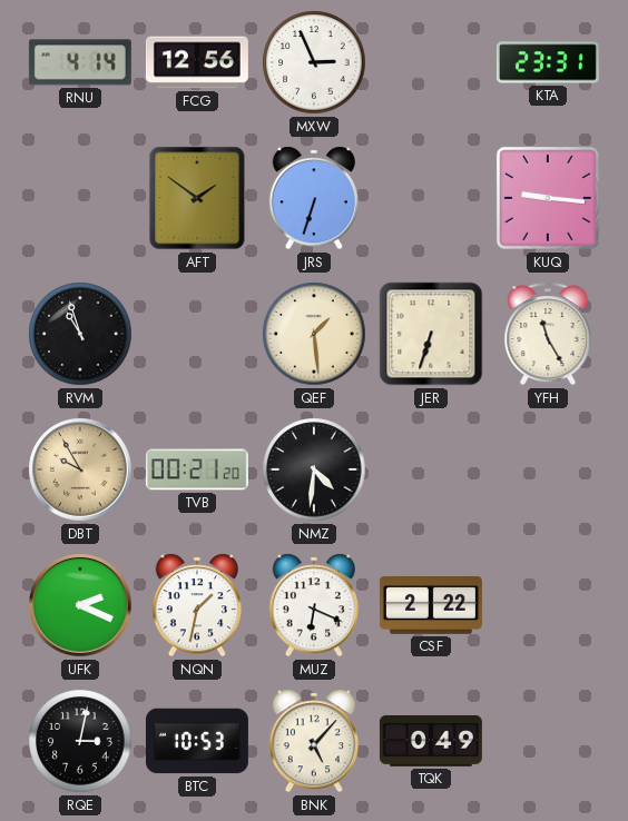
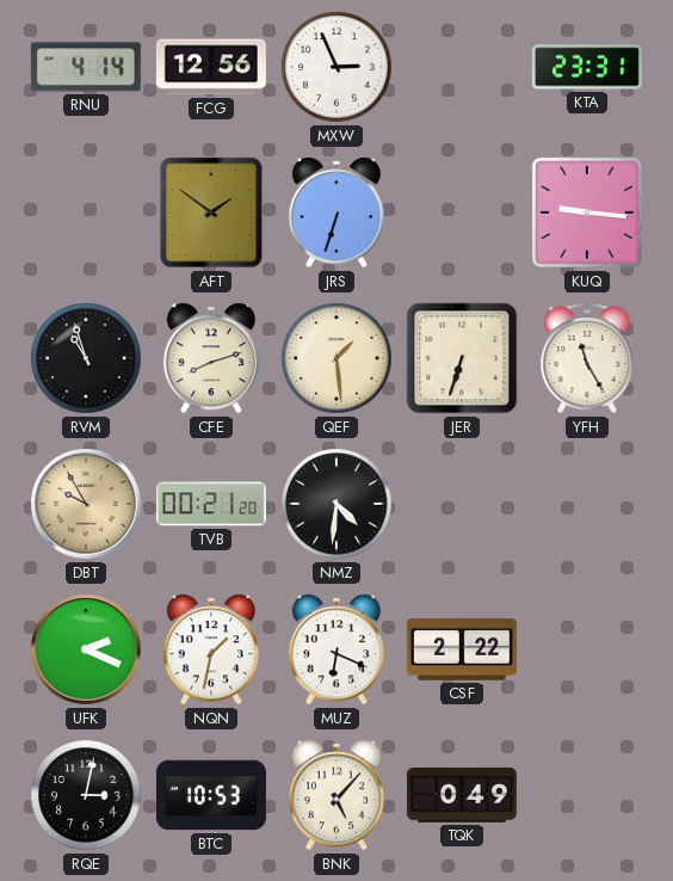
CFE: none -> 8:12 (210, 358)
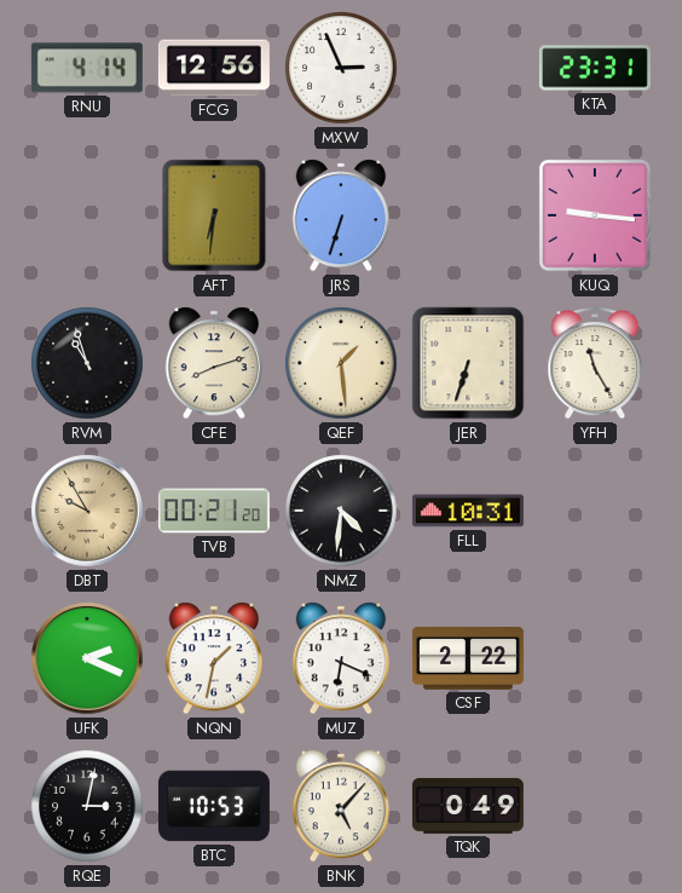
AFT: 1:51 -> 6:31 (214, 215)
FLL: none -> 10:31 (468, 511)
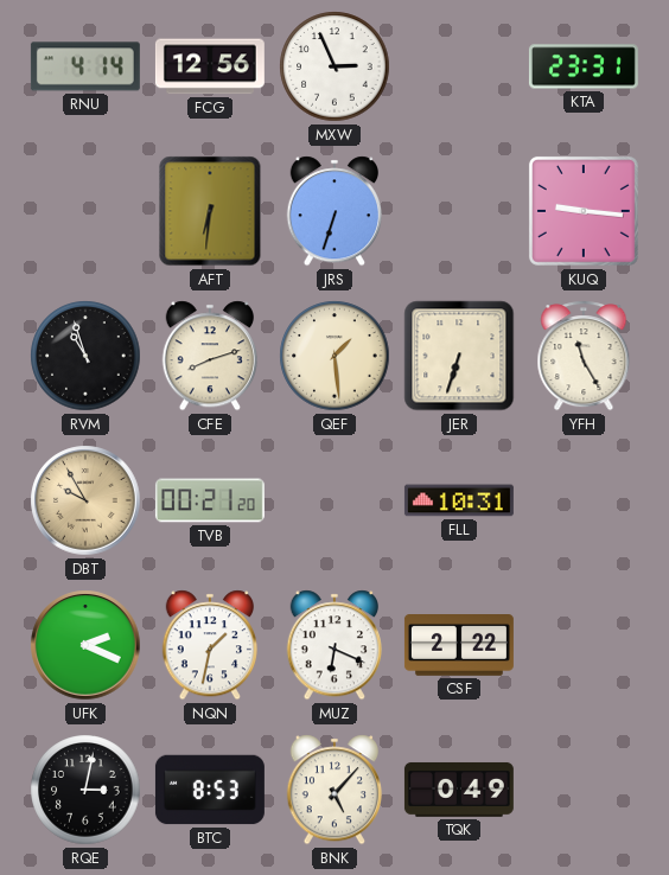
NMZ: 4:31 -> none (341, 511)
BTC: 10:53 -> 8:53 (210, 790)
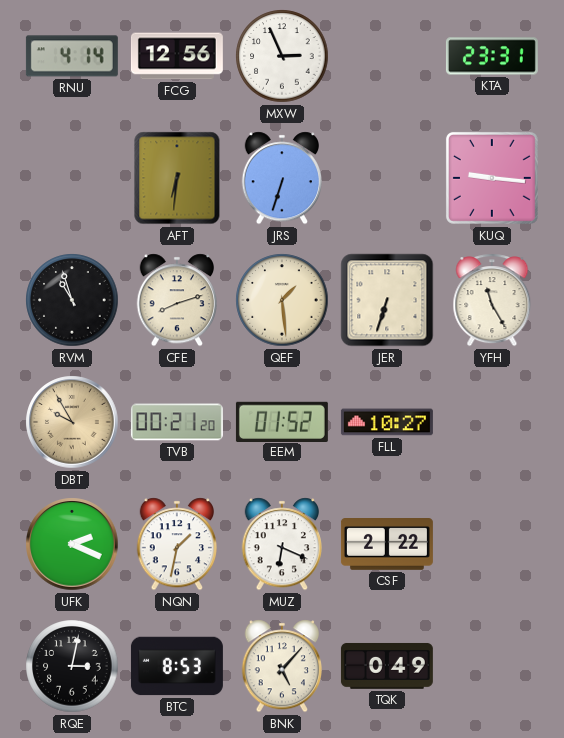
EEM: none -> 01:52 (282, 421)
FLL: 10:31 -> 10:27 (387, 422)
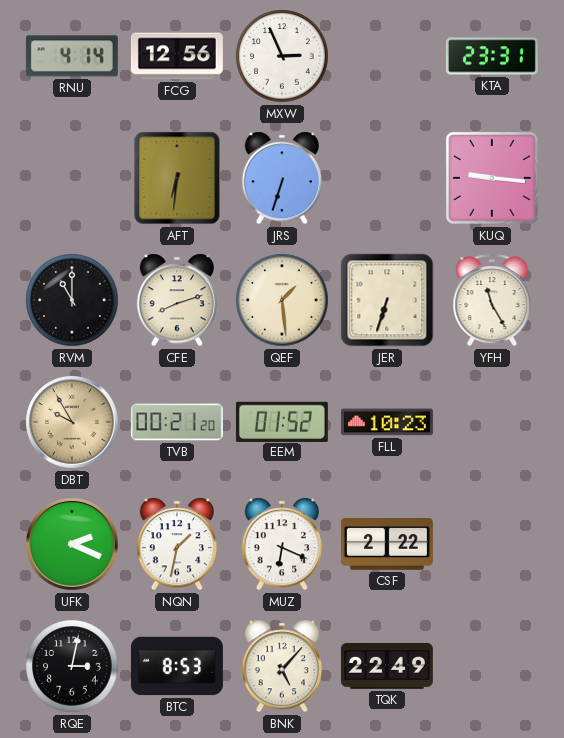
RVM: 10:57 -> 11:00 (72, 300)
FLL: 10:27 -> 10:23 (387, 422)
TQK: 0:49 -> 22:49 (387, 666)
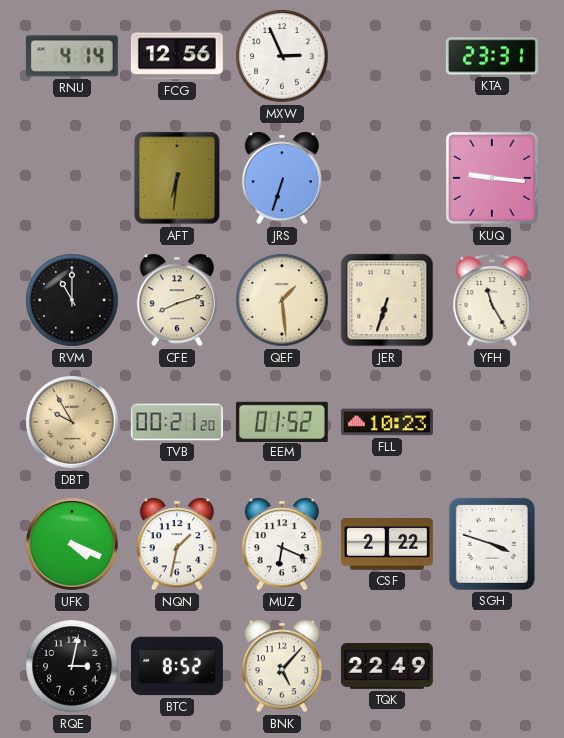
UFK: 2:19 -> 4:19 (72, 544)
SGH: none -> 3:48 (492, 544)
BTC: 8:53 -> 8:52 (177, 666)
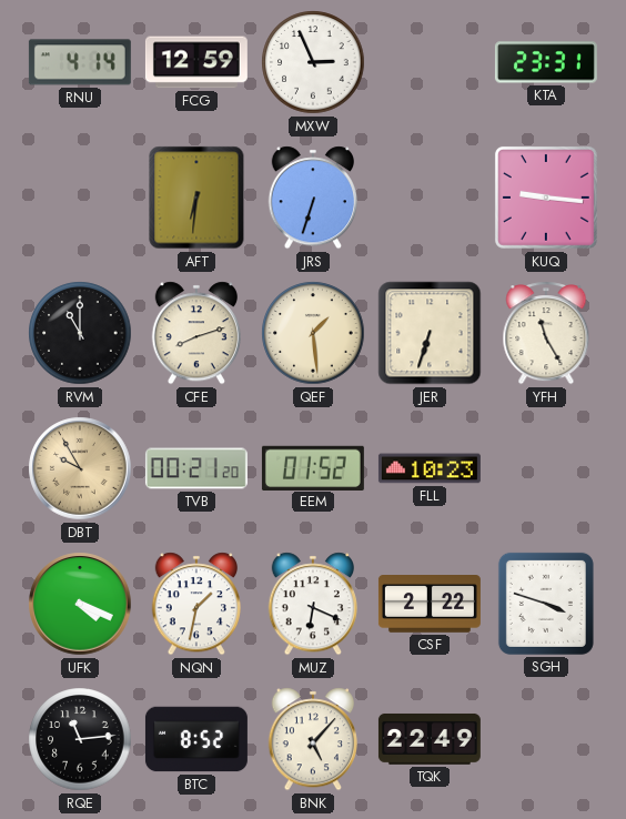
FCG: 12:56 -> 12:59 (196, 62)
RQE: 3:02 -> 11:14 (80, 739)
